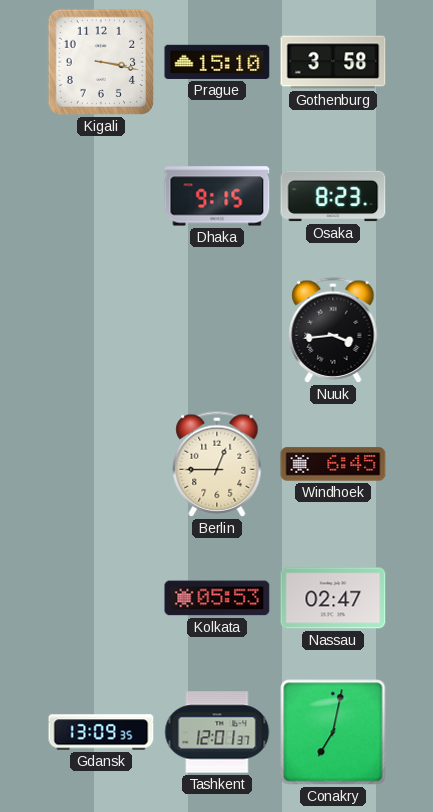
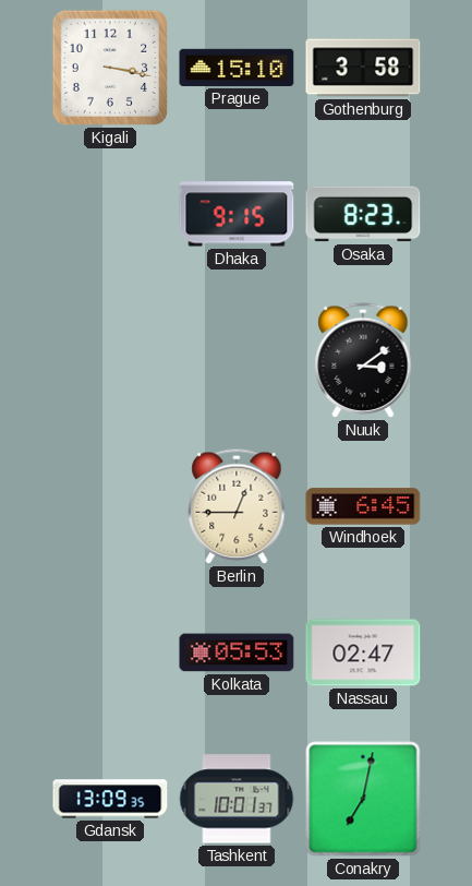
Nuuk: 3:44 -> 3:09 (363, 360)
Tashkent: 12:01 -> 10:01 (237, 799)
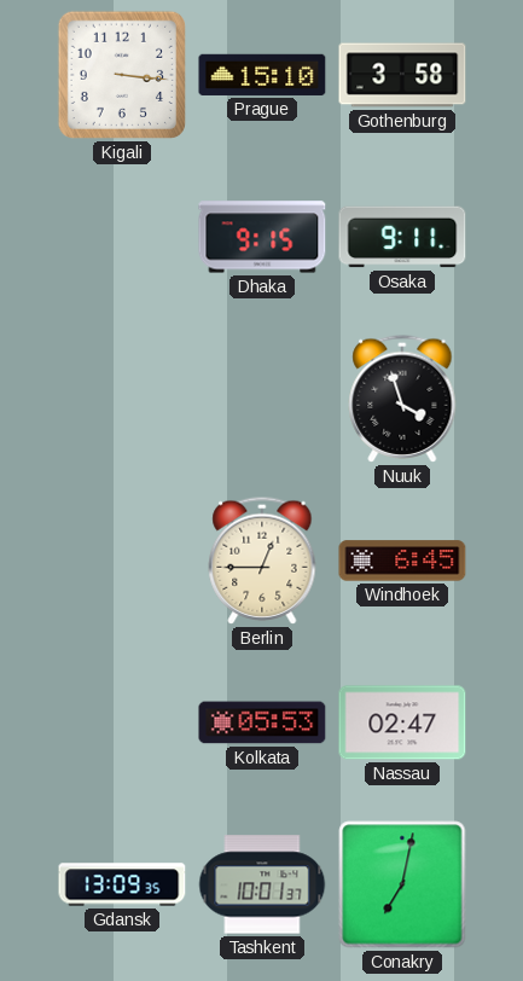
Kigali: 3:17 -> 3:16 (122, 75)
Osaka: 8:23 -> 9:11 (402, 237)
Nuuk: 3:09 -> 3:57 (402, 399)
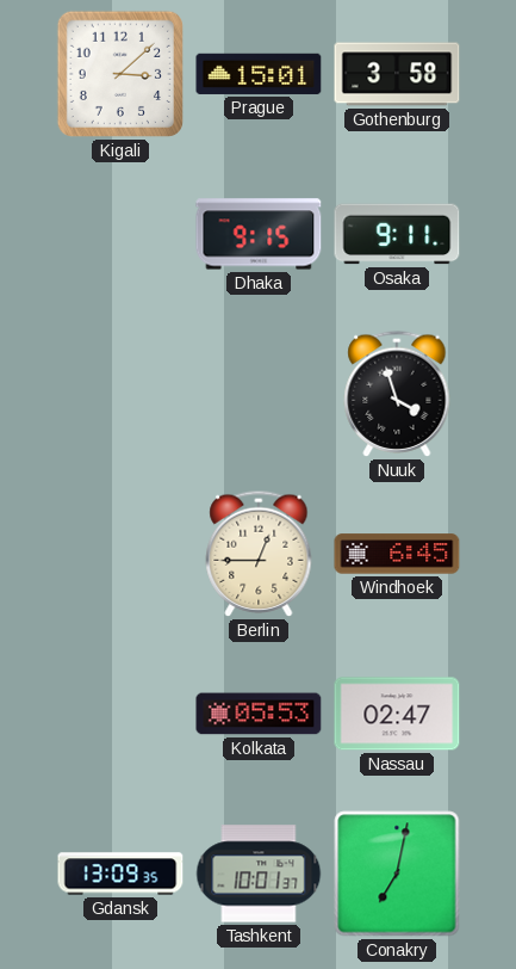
Kigali: 3:16 -> 3:08 (120, 74)
Prague: 15:10 -> 15:01 (259, 74)
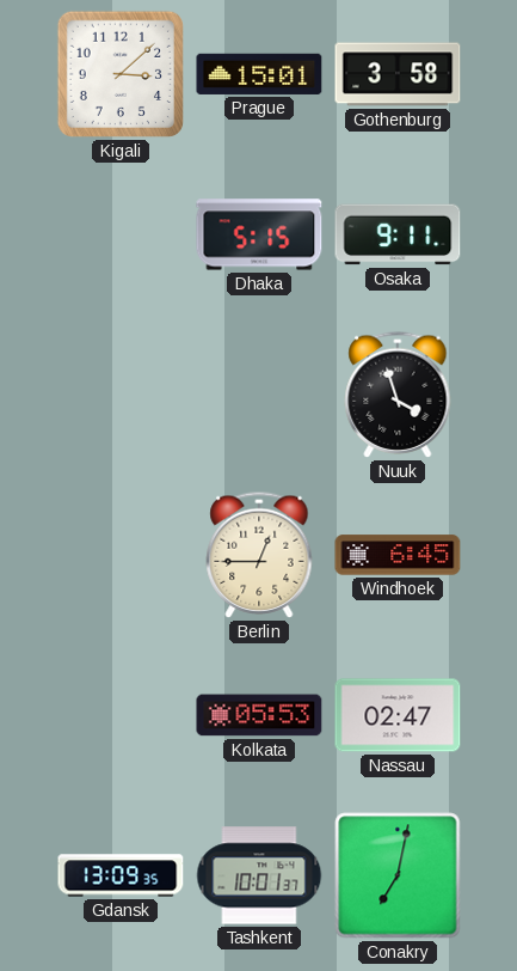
Dhaka: 9:15 -> 5:15 (259, 234)
